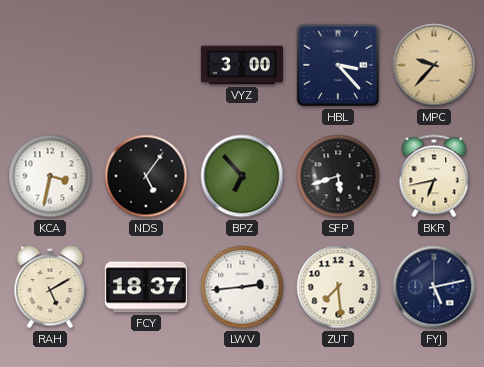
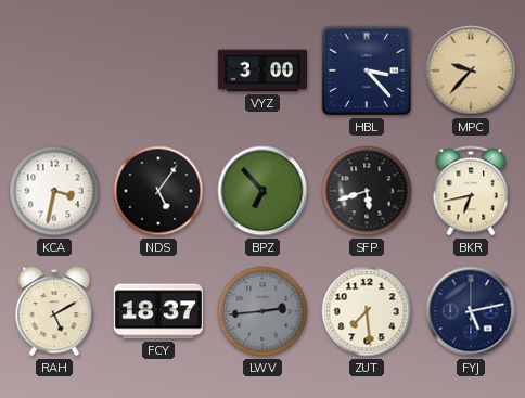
LWV dial: white -> grey (262, 311)
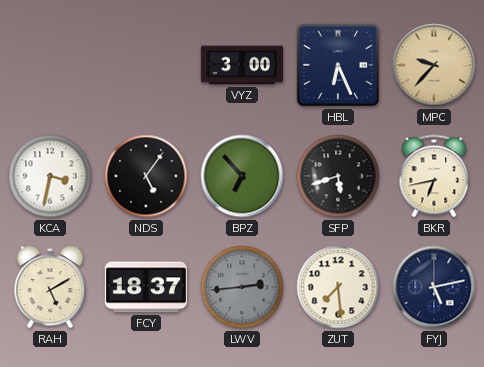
HBL: 3:23 -> 6:26 (338, 65)
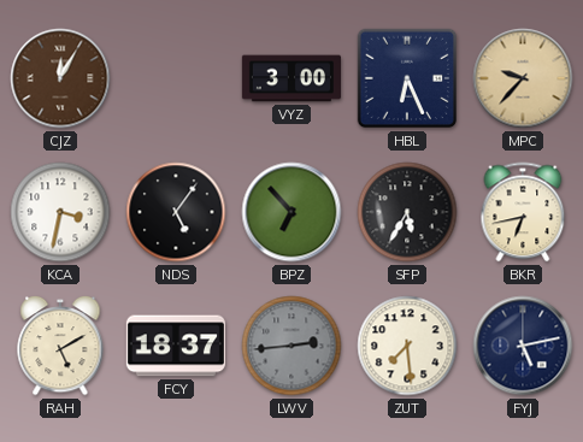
CJZ: none -> 12:05 (60, 78)
SFP: 5:42 -> 5:35 (407, 212)
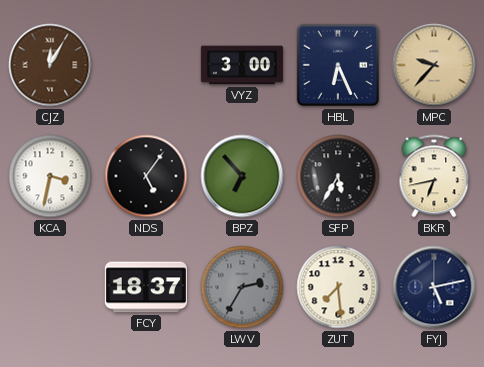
RAH: 5:10 -> none (60, 346)
LWV: 2:44 -> 2:35 (242, 287)
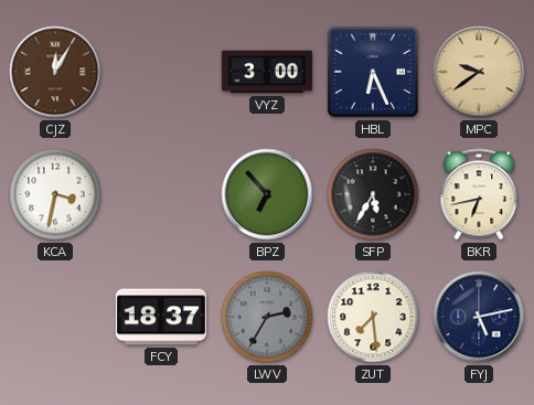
MPC: 9:37 -> 9:39 (479, 72)
NDS: 5:06 -> none (146, 176)
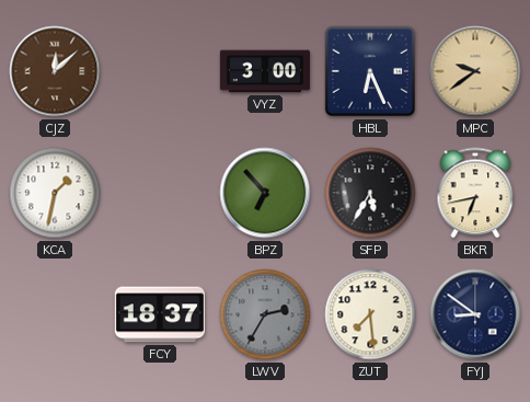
CJZ: 12:05 -> 12:08 (55, 71)
KCA: 3:32 -> 1:32 (55, 193)
FYJ: 5:13 -> 8:51 (475, 314)
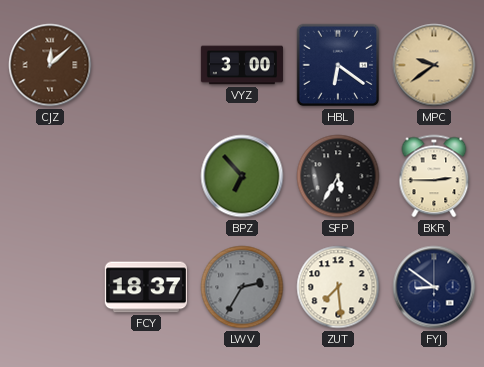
HBL: 6:26 -> 6:21 (338, 65)
KCA: 1:32 -> none (55, 193)
BKR: 6:43 -> 2:45 (434, 176)
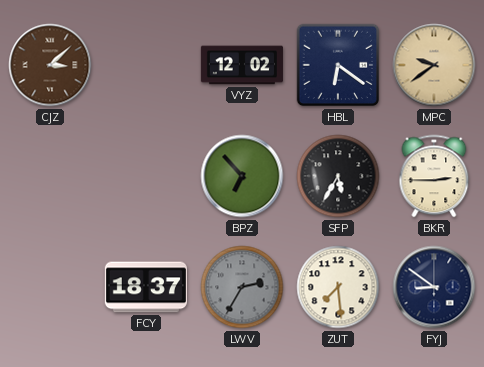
CJZ: 12:08 -> 3:08 (50, 65)
VYZ: 3:00 -> 12:02 (242, 65)
